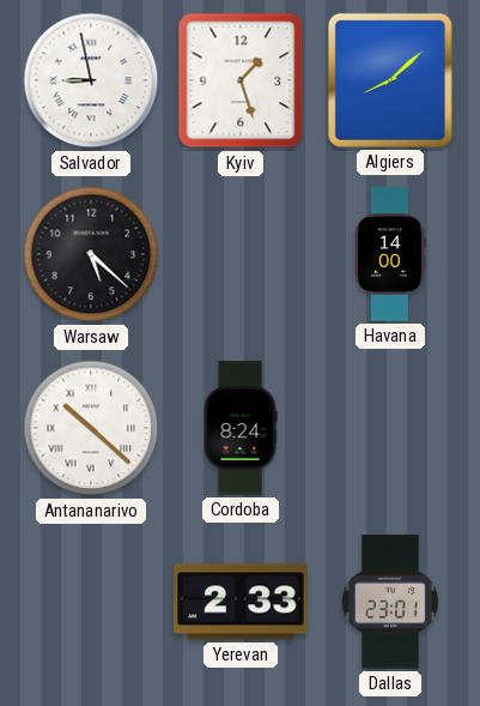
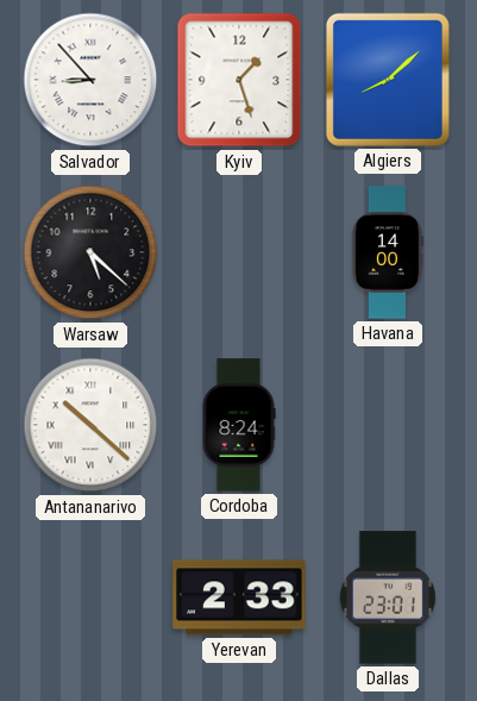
Salvador: 8:58 -> 8:53 (90, 80)
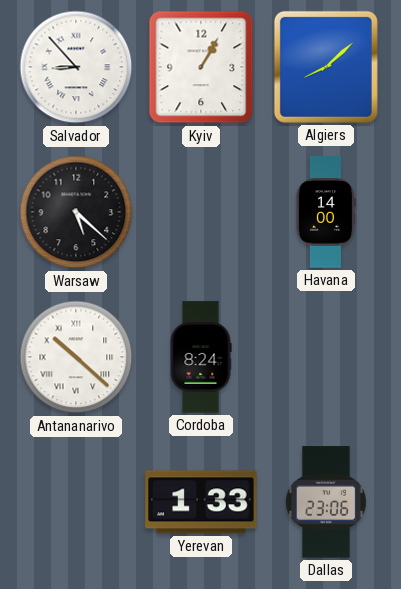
Kyiv: 1:27 -> 1:05 (201, 67)
Yerevan: 2:33 -> 1:33 (201, 502)
Dallas: 23:01 -> 23:06 (326, 502)
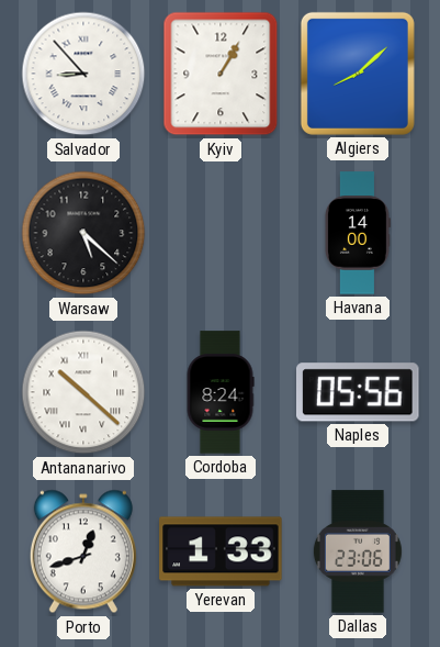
Naples: none -> 05:56 (359, 392)
Porto: none -> 12:42 (83, 551)
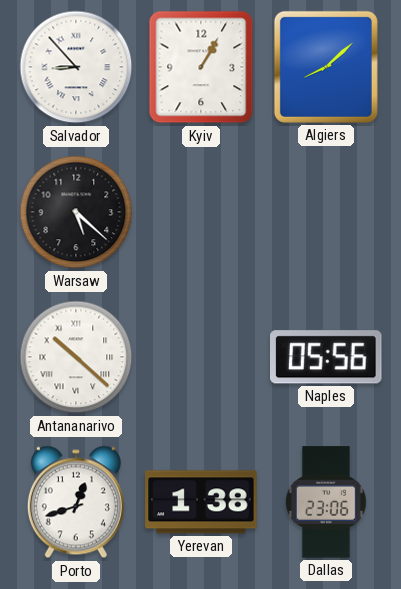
Havana: 14:00 -> none (357, 233)
Cordoba: 8:24 -> none (221, 392)
Yerevan: 1:33 -> 1:38 (201, 502)
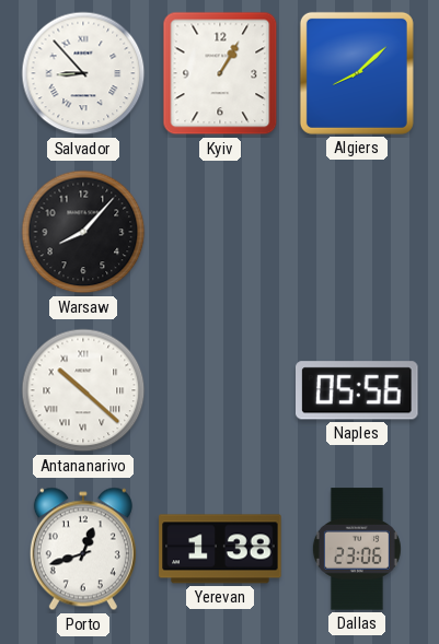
Warsaw: 5:22 -> 8:07 (83, 232)
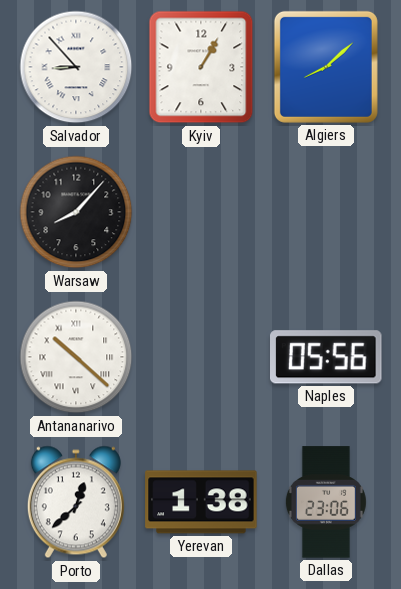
Porto: 12:42 -> 12:38 (76, 502)
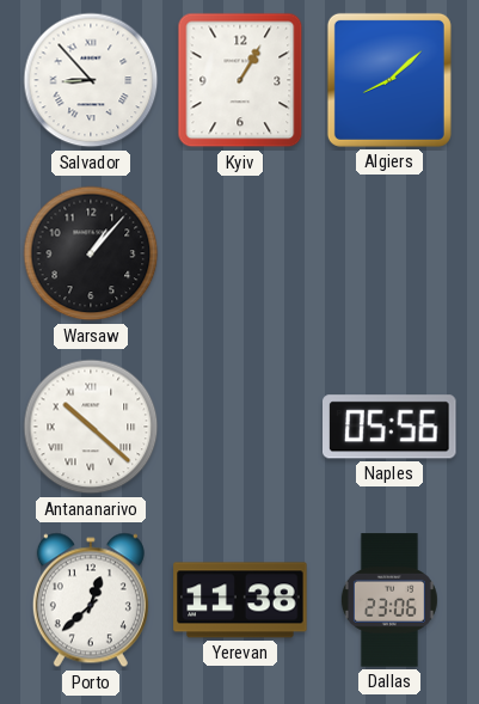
Warsaw: 8:07 -> 1:07 (91, 253)
Yerevan: 1:38 -> 11:38 (240, 600)
